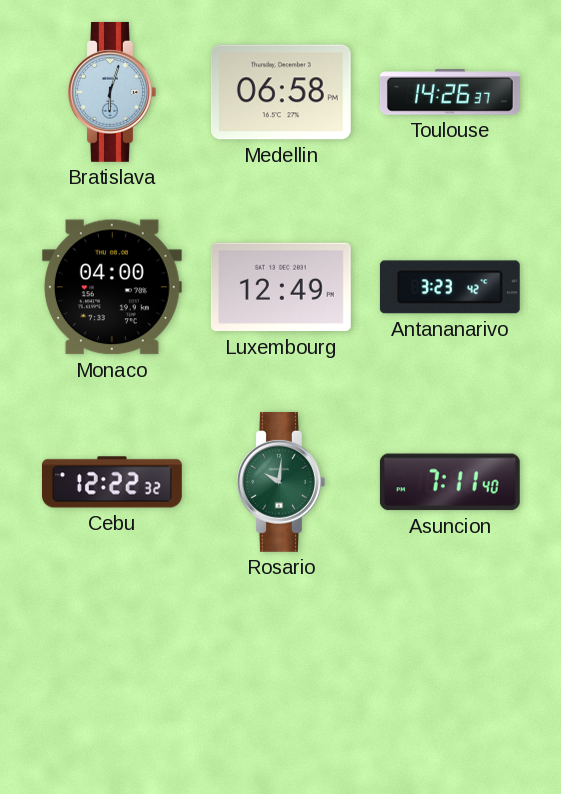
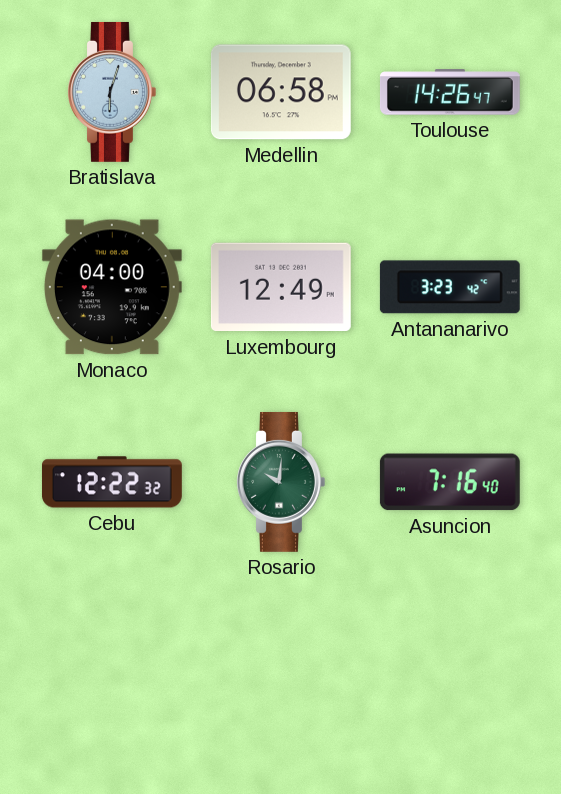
Toulouse: 14:26:37 -> 14:26:47 (450, 92)
Asuncion: 7:11 -> 7:16 (450, 482)
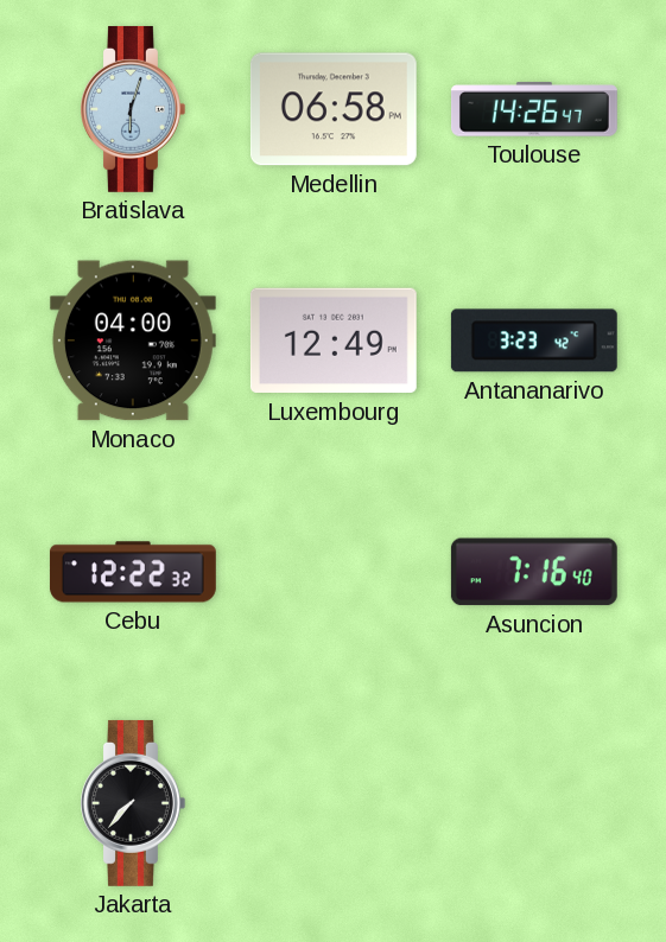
Rosario: 10:01 -> none (281, 482)
Jakarta: none -> 7:37 (133, 803)
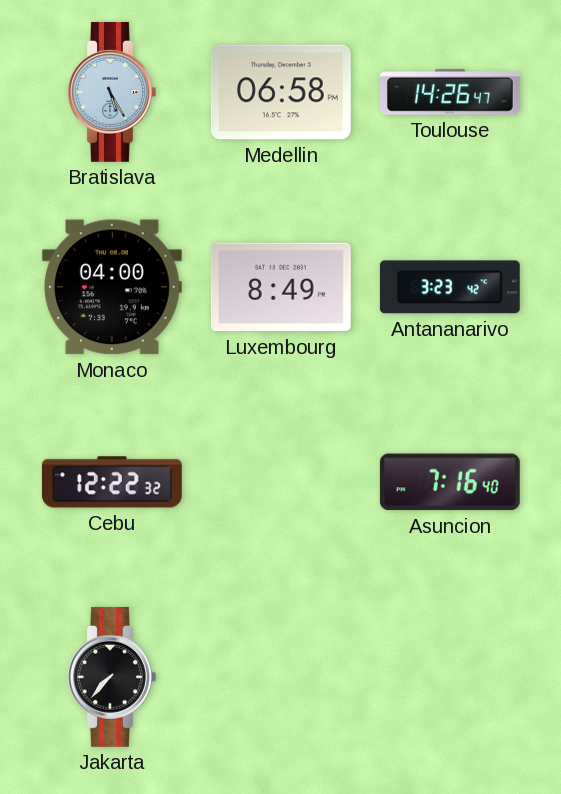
Bratislava: 6:03 -> 5:25 (112, 92)
Luxembourg: 12:49 -> 8:49 (281, 287)
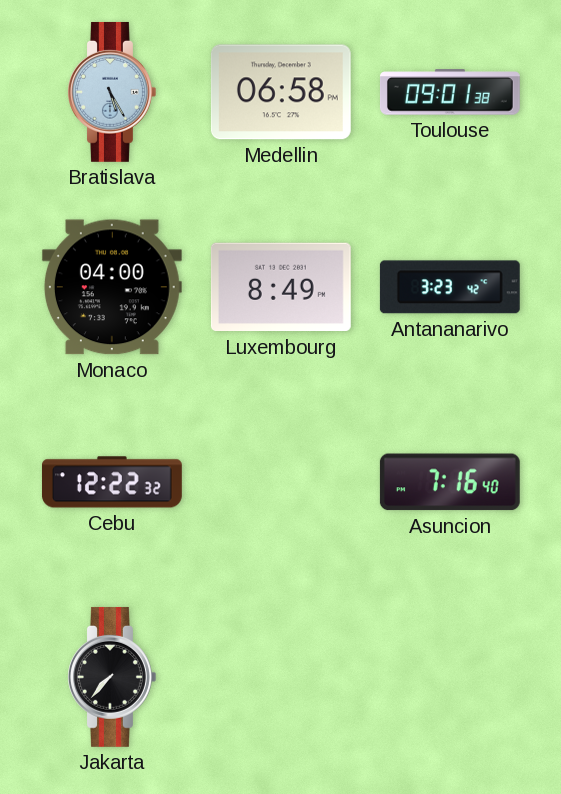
Toulouse: 14:26 -> 09:01 (450, 92)
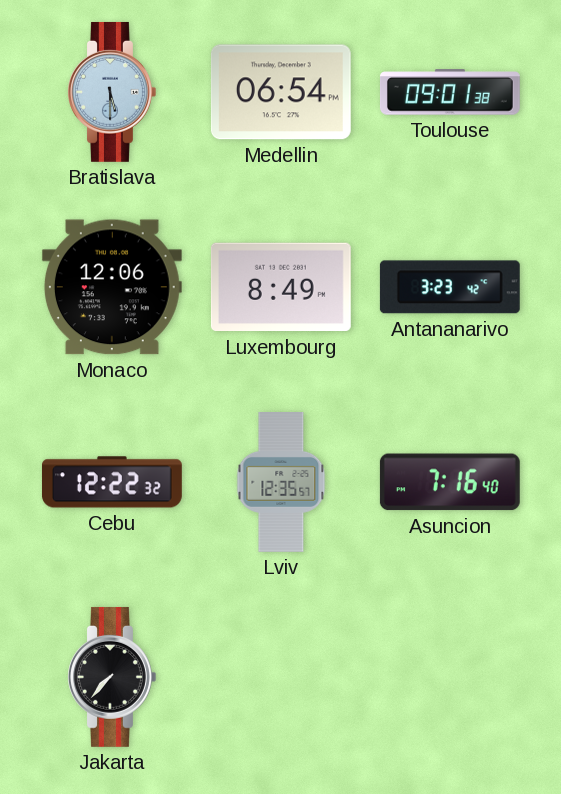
Bratislava: 5:25 -> 5:30 (112, 92)
Medellin: 06:58 -> 06:54 (281, 92)
Monaco: 04:00 -> 12:06 (112, 287)
Lviv: none -> 12:35 (281, 483)
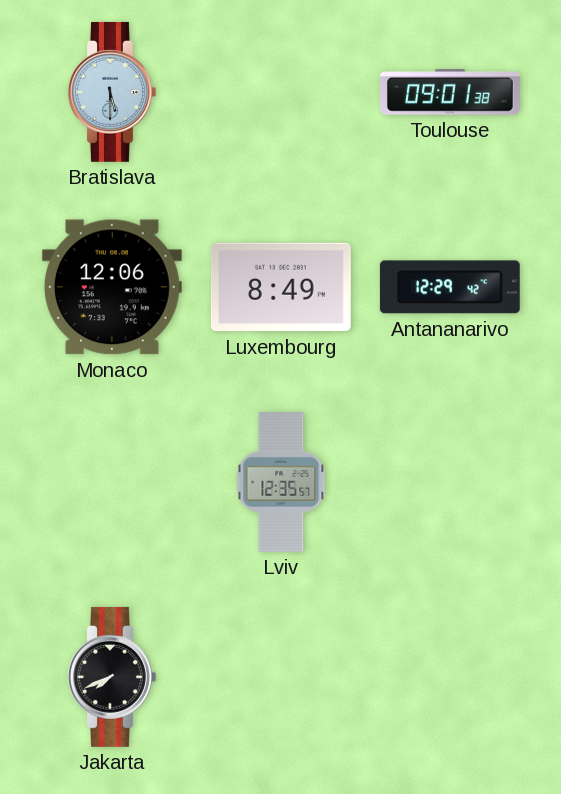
Medellin: 06:54 -> none (281, 92)
Antananarivo: 3:23 -> 12:29 (450, 287)
Cebu: 12:22 -> none (112, 482)
Asuncion: 7:16 -> none (450, 482)
Jakarta: 7:37 -> 7:41 (112, 677)
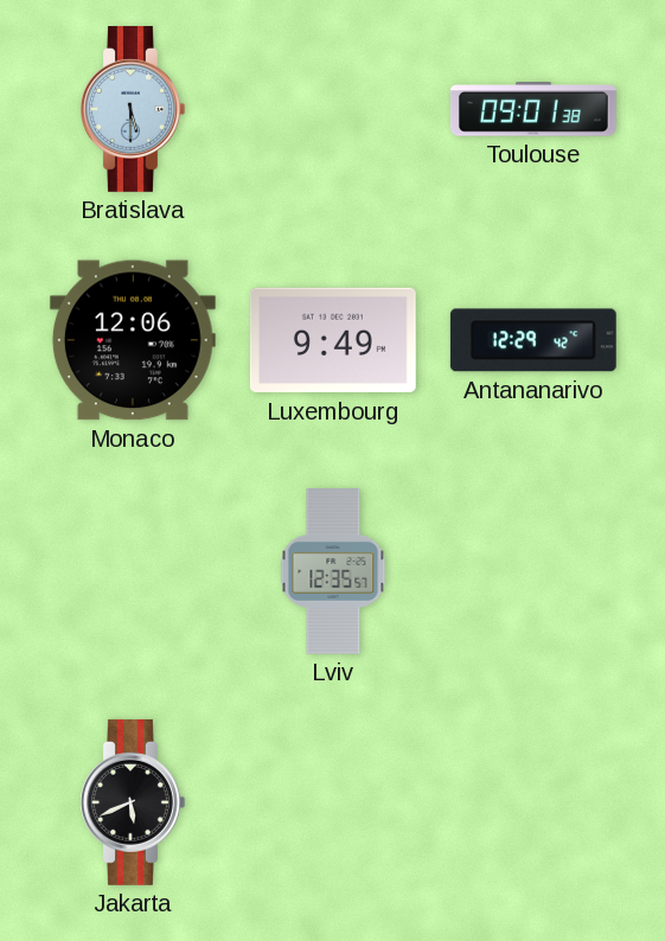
Luxembourg: 8:49 -> 9:49 (333, 340)
Jakarta: 7:41 -> 5:41 (133, 802)
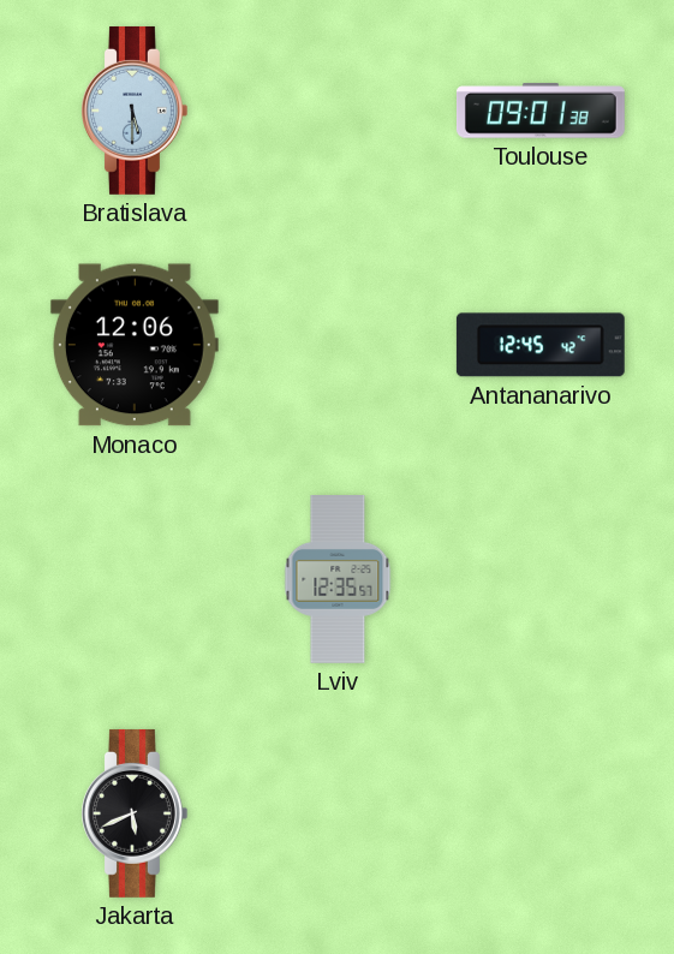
Luxembourg: 9:49 -> none (333, 340)
Antananarivo: 12:29 -> 12:45 (541, 345)
